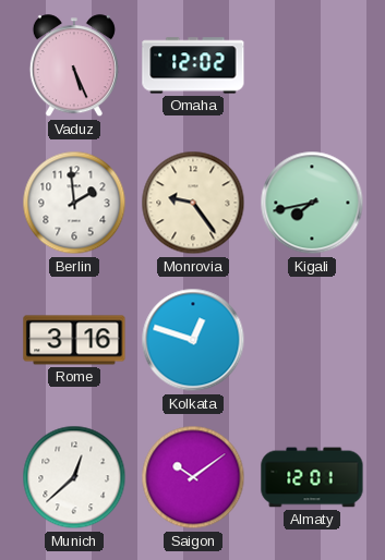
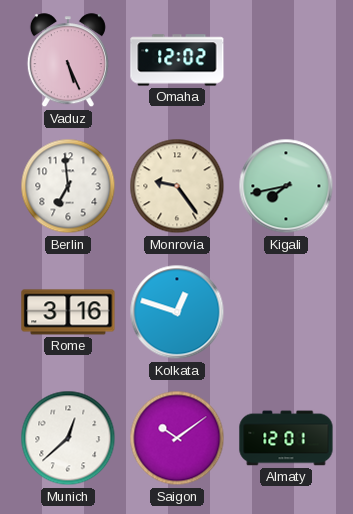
Berlin: 1:59 -> 6:59 (68, 186)
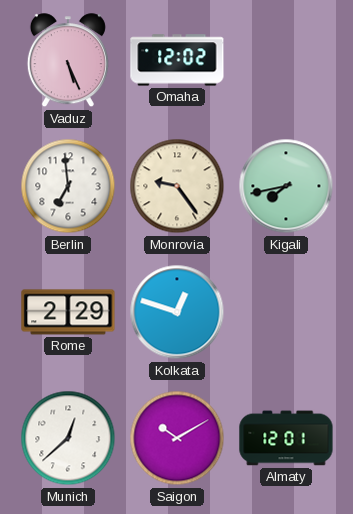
Rome: 3:16 -> 2:29 (68, 312)
Saigon: 10:09 -> 10:10 (177, 438)
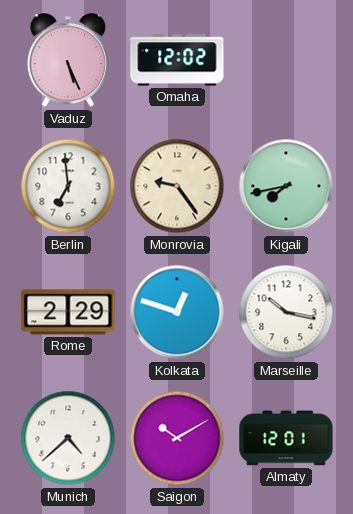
Marseille: none -> 10:17 (286, 312)
Munich: 12:38 -> 4:38 (68, 438)
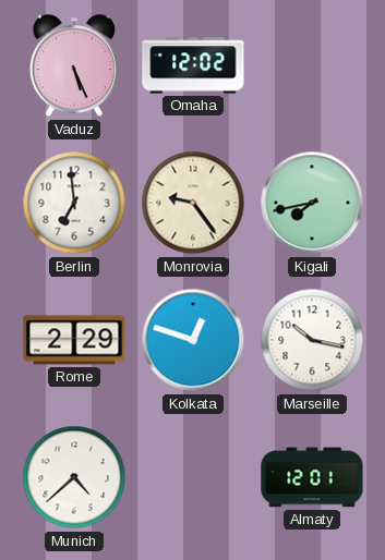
Saigon: 10:10 -> none (177, 438)
